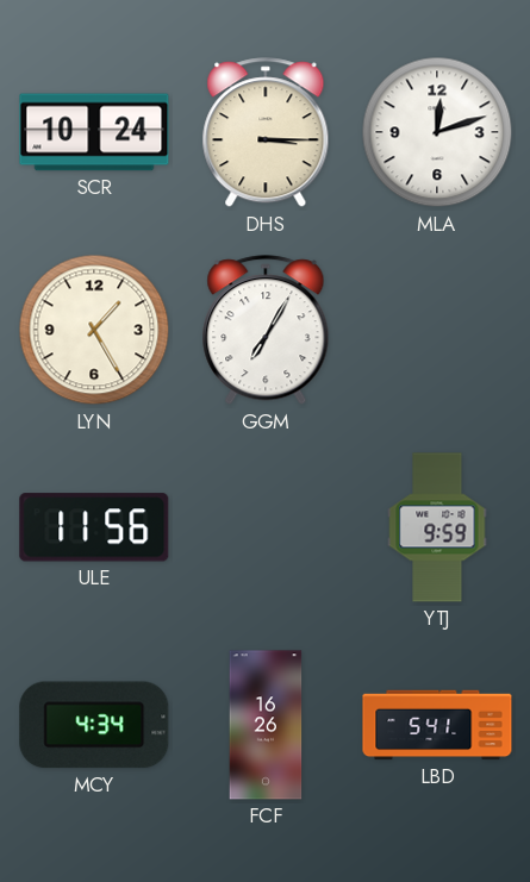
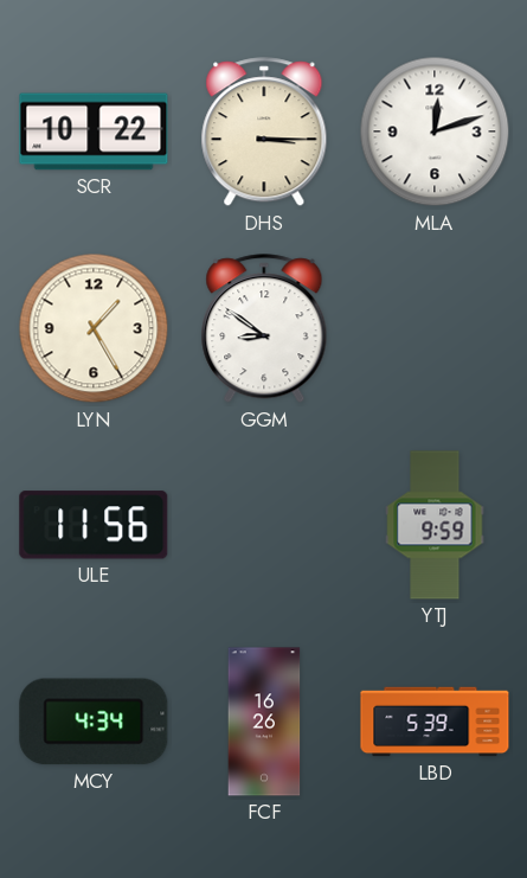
SCR: 10:24 -> 10:22 (94, 132)
GGM: 7:05 -> 8:51 (264, 329)
LBD: 5:41 -> 5:39 (435, 722)
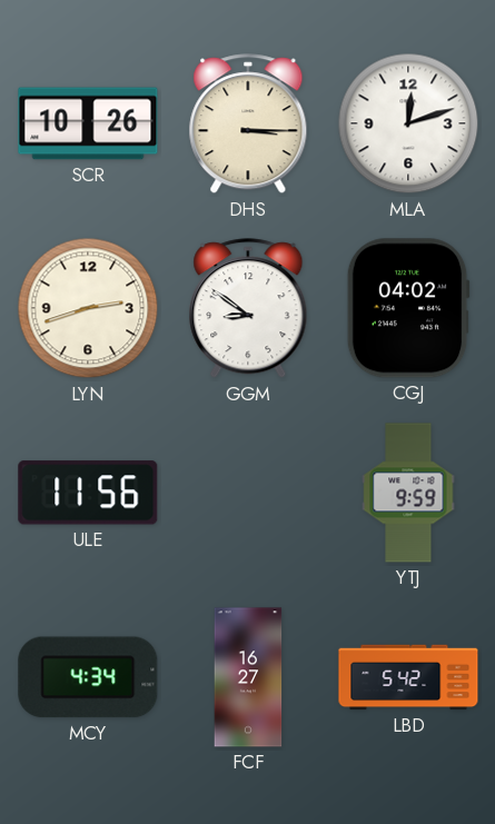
SCR: 10:22 -> 10:26 (88, 123)
LYN: 1:25 -> 2:42 (88, 308)
CGJ: none -> 04:02 (408, 308)
FCF: 16:26 -> 16:27 (248, 677)
LBD: 5:39 -> 5:42 (408, 677)
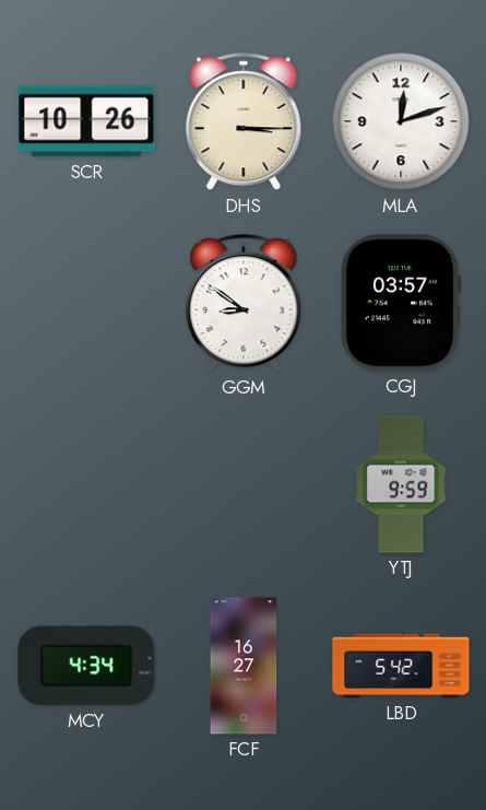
LYN: 2:42 -> none (88, 308)
CGJ: 04:02 -> 03:57 (401, 303)
ULE: 11:56 -> none (88, 493)
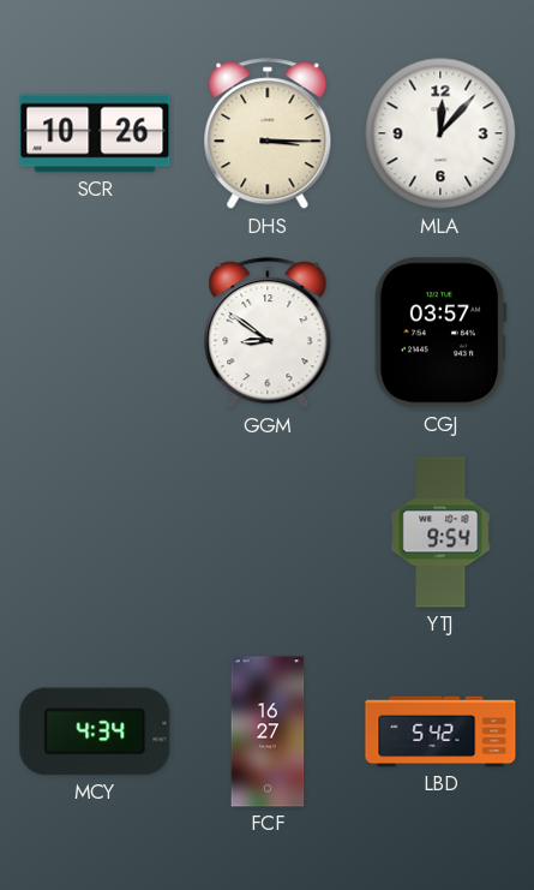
MLA: 12:12 -> 12:07 (440, 133)
YTJ: 9:59 -> 9:54 (440, 532)
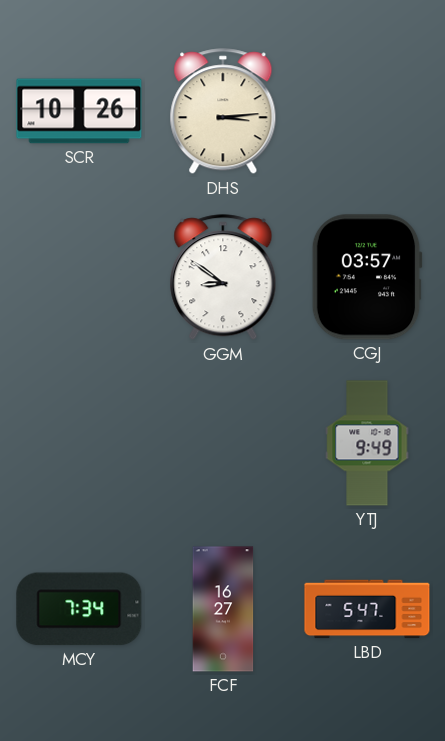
DHS: 3:15 -> 3:14 (223, 112)
MLA: 12:07 -> none (440, 133)
YTJ: 9:54 -> 9:49 (367, 443)
MCY: 4:34 -> 7:34 (79, 609)
LBD: 5:42 -> 5:47 (367, 609)
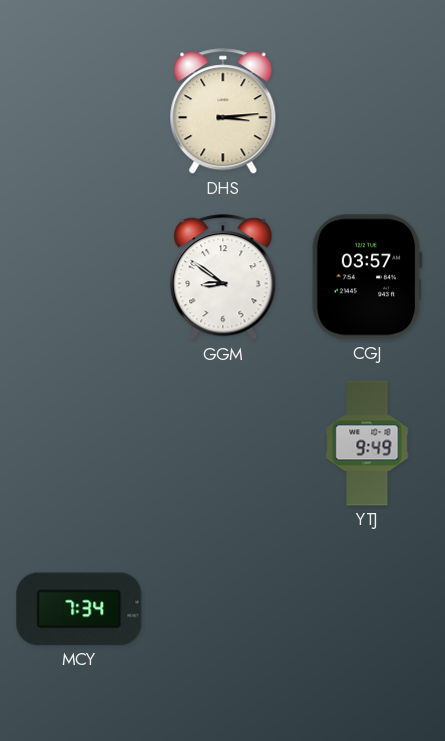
SCR: 10:26 -> none (79, 111)
FCF: 16:27 -> none (223, 609)
LBD: 5:47 -> none (367, 609)
